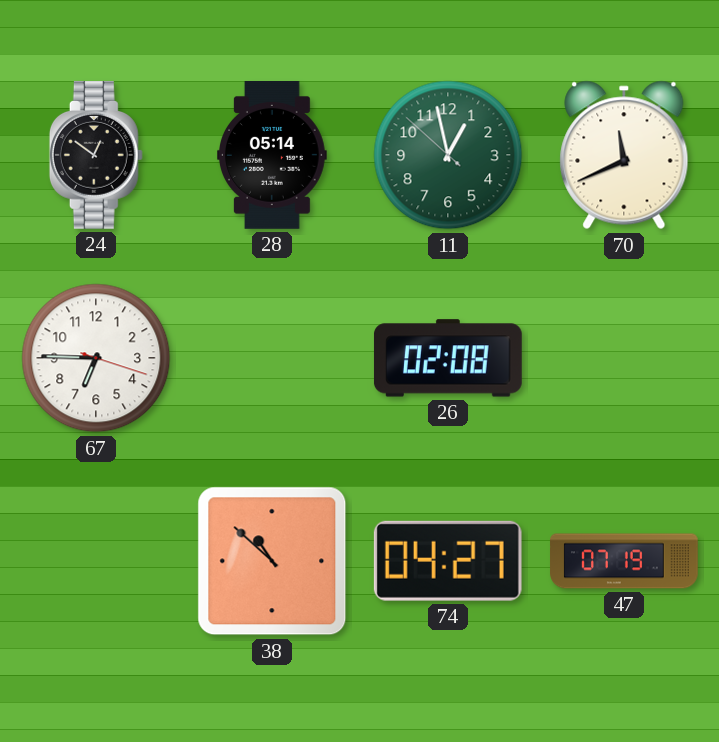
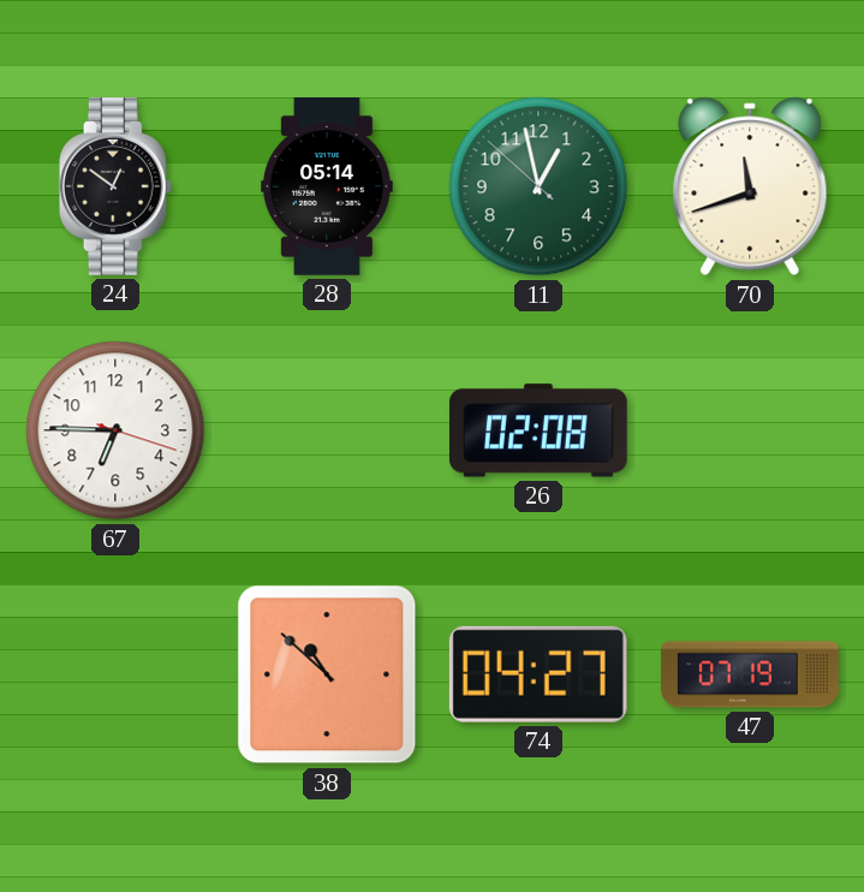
70: 11:41 -> 11:42 (750, 186)
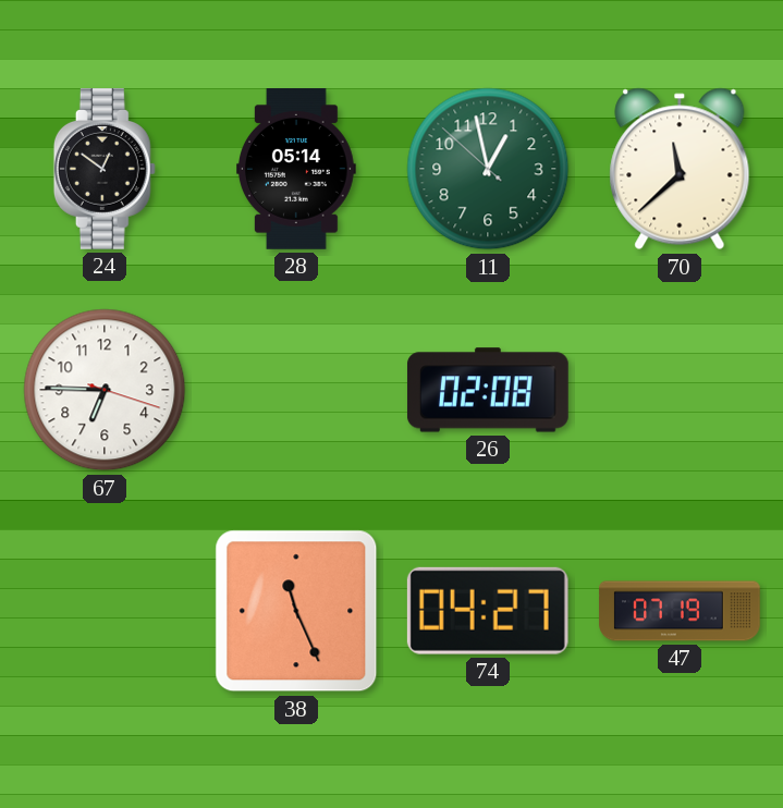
70: 11:42 -> 11:38 (680, 169)
38: 10:52 -> 11:26 (296, 611)
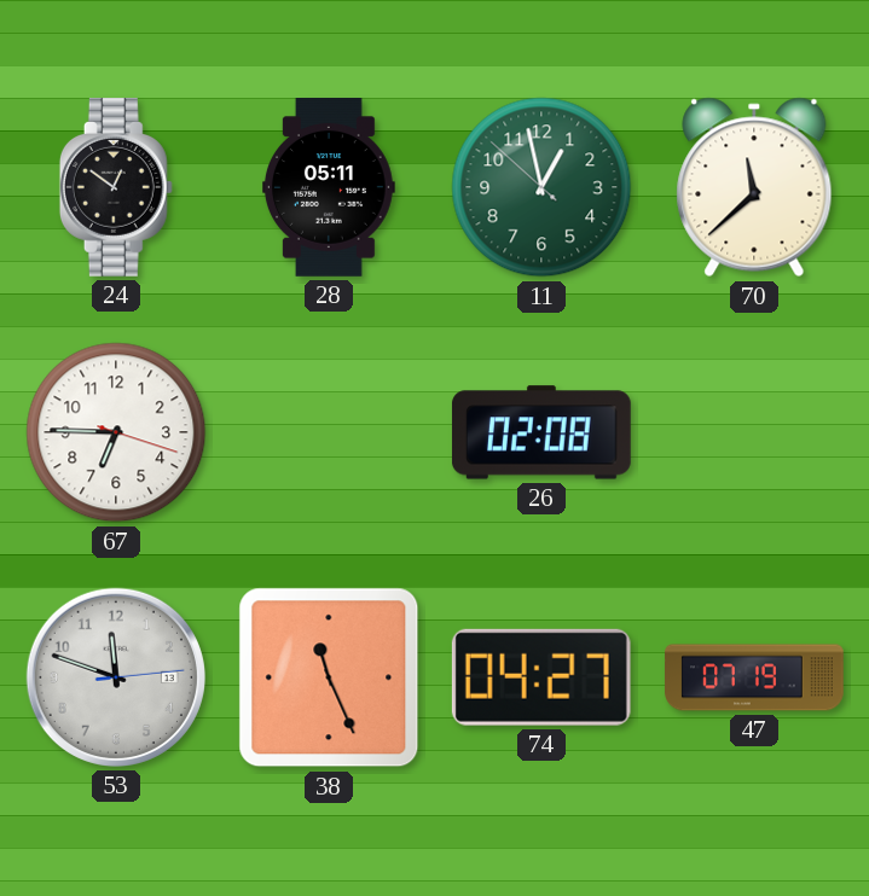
28: 05:14 -> 05:11 (330, 188)
53: none -> 11:48 (116, 677)
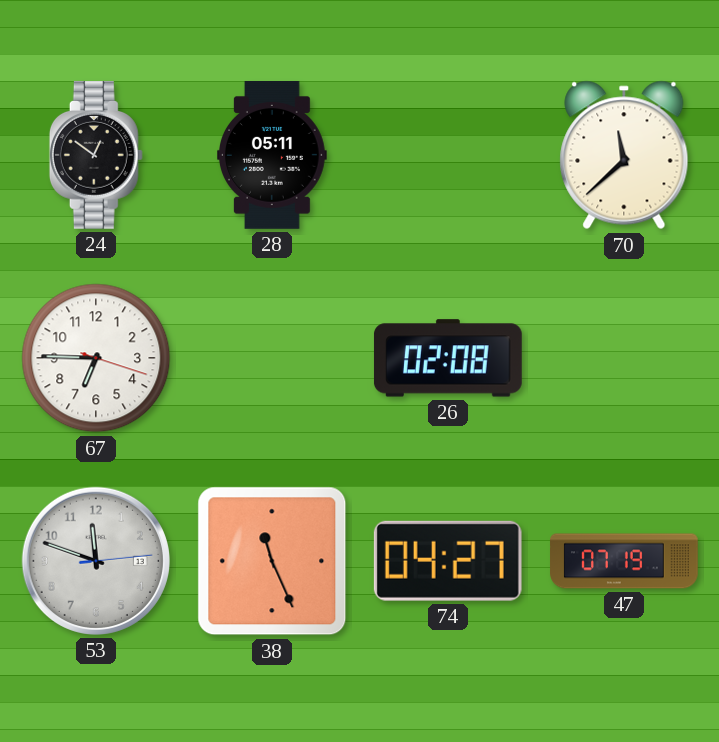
11: 12:57 -> none (541, 187)
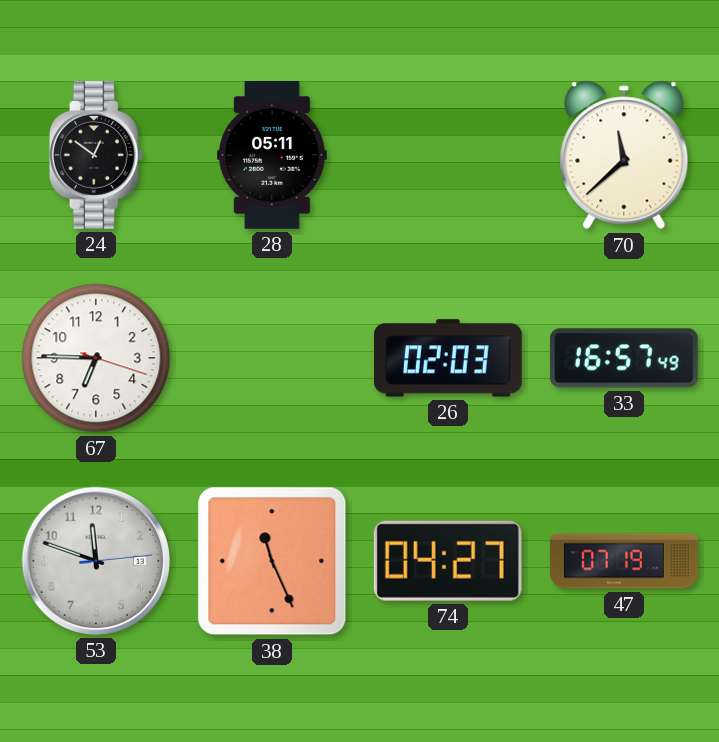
26: 02:08 -> 02:03 (448, 358)
33: none -> 16:57 (625, 358)
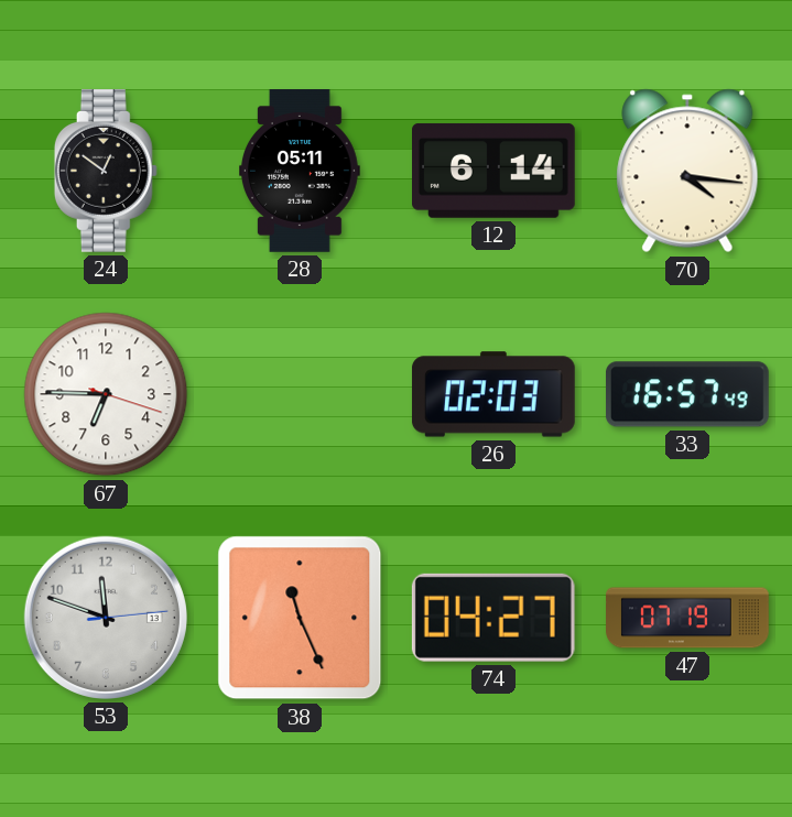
12: none -> 6:14 (495, 171)
70: 11:38 -> 4:16 (687, 171)
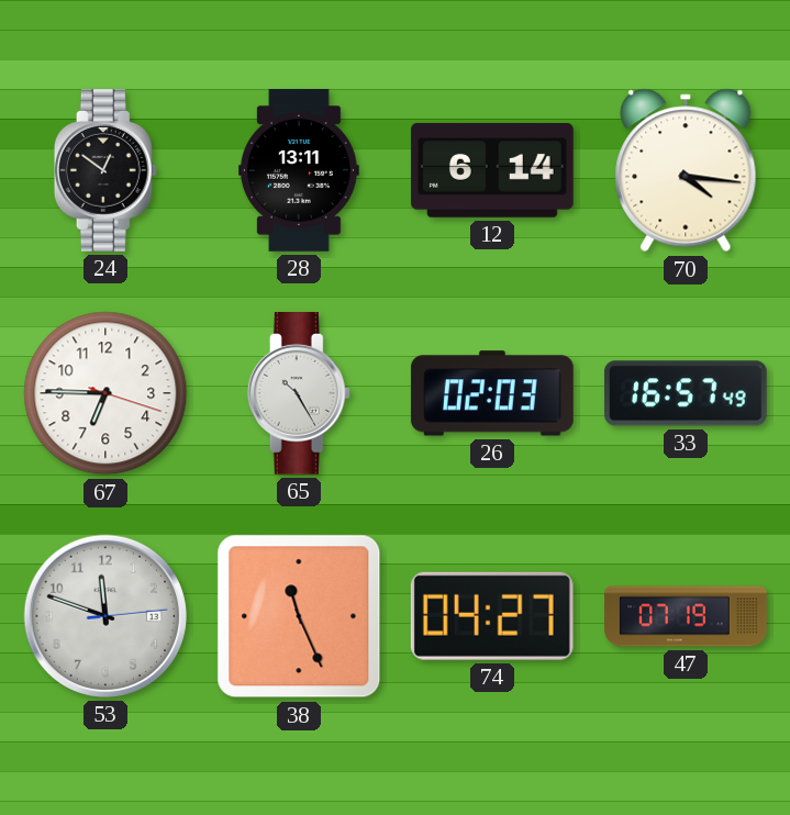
28: 05:11 -> 13:11 (300, 171)
65: none -> 10:25 (299, 394)
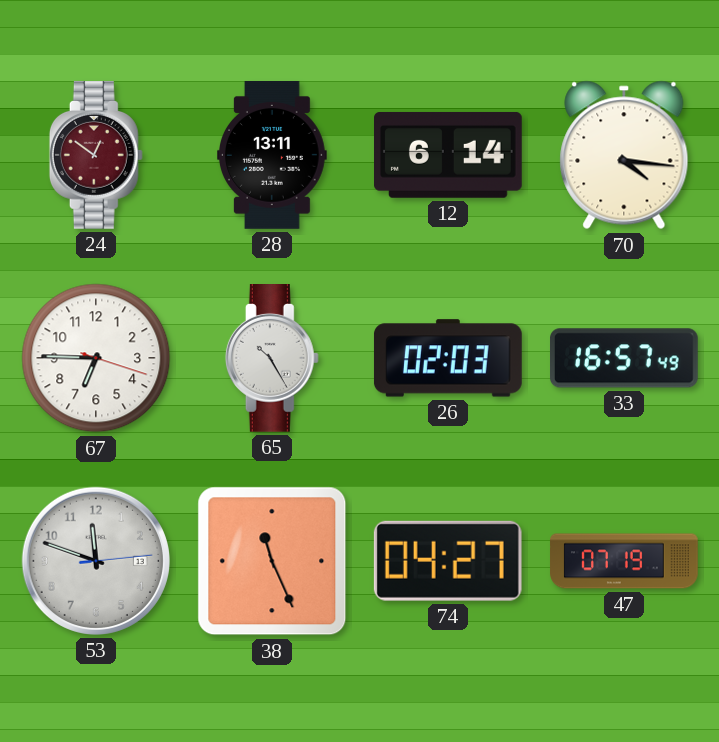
24 dial: black -> burgundy (96, 156)
